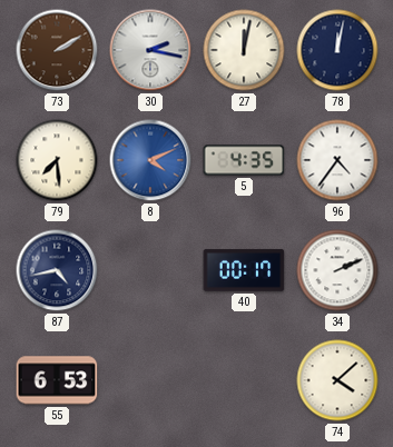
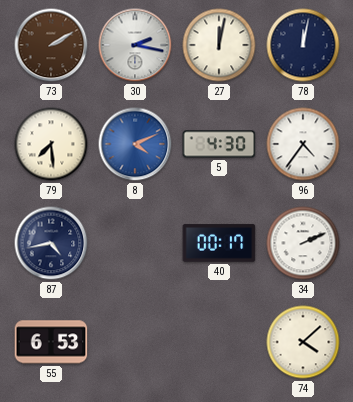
5: 4:35 -> 4:30 (219, 144)
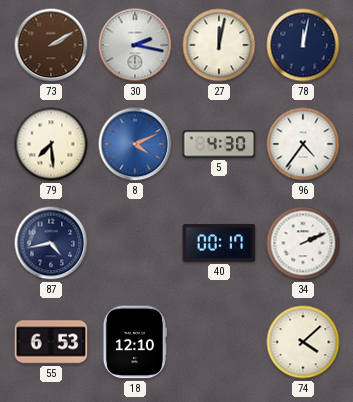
18: none -> 12:10 (134, 342)
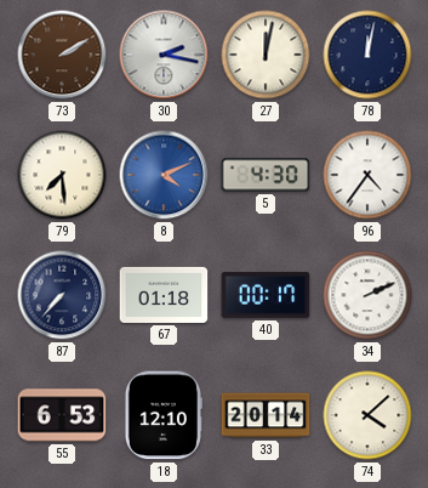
87: 4:43 -> 7:37 (62, 295)
67: none -> 01:18 (164, 295)
33: none -> 20:14 (266, 415)
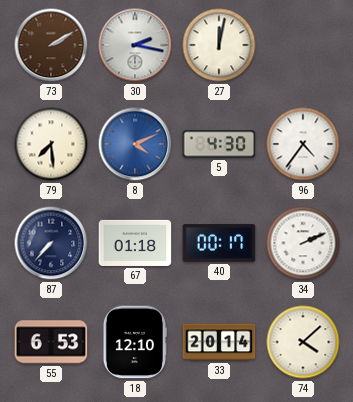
78: 12:02 -> none (367, 55)
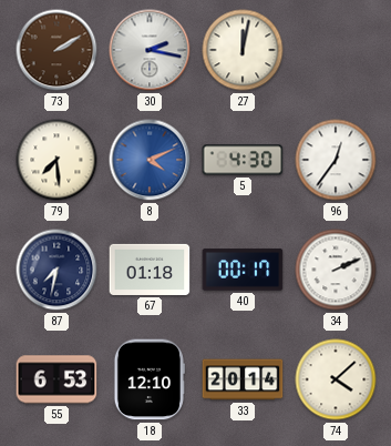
96: 4:36 -> 12:36 (336, 160)
87: 7:37 -> 7:32 (56, 270)
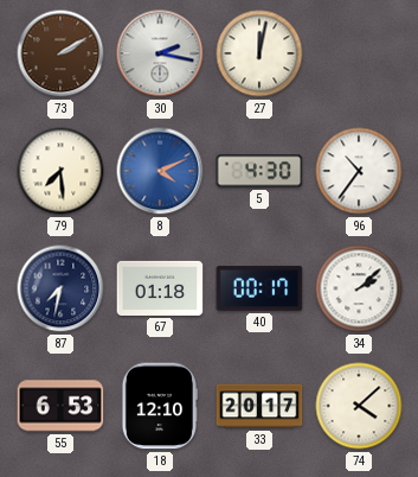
96: 12:36 -> 10:36 (359, 171)
34: 2:11 -> 2:08 (359, 288)
33: 20:14 -> 20:17 (259, 406)
